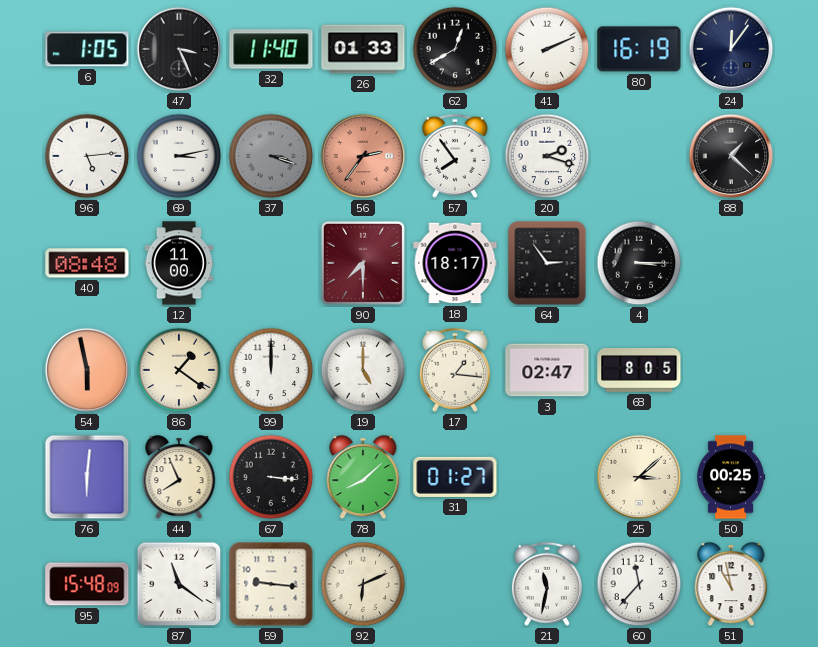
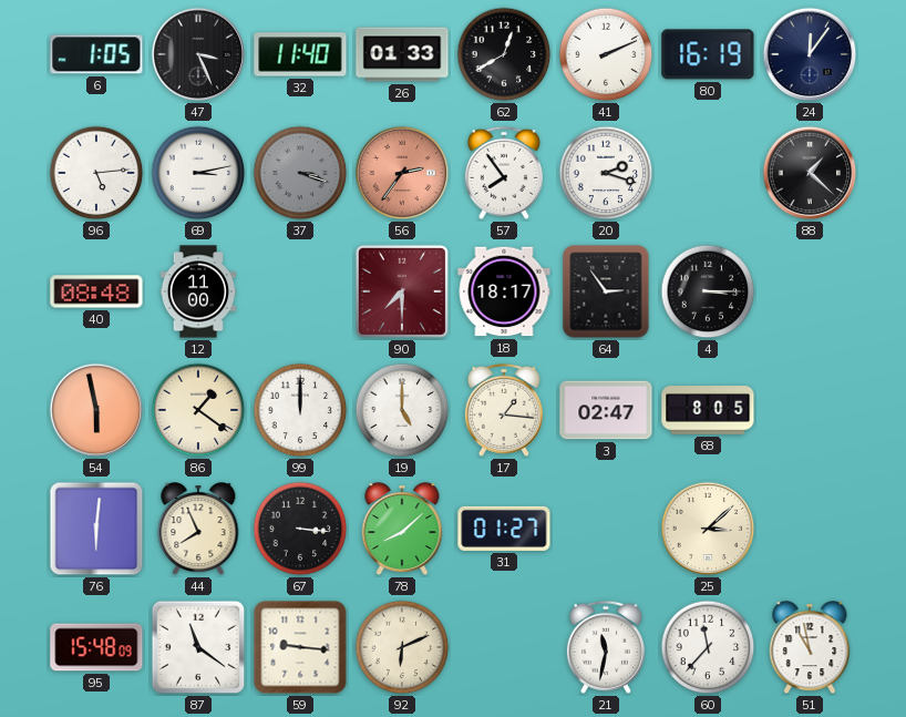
50: 00:25 -> none (731, 477)
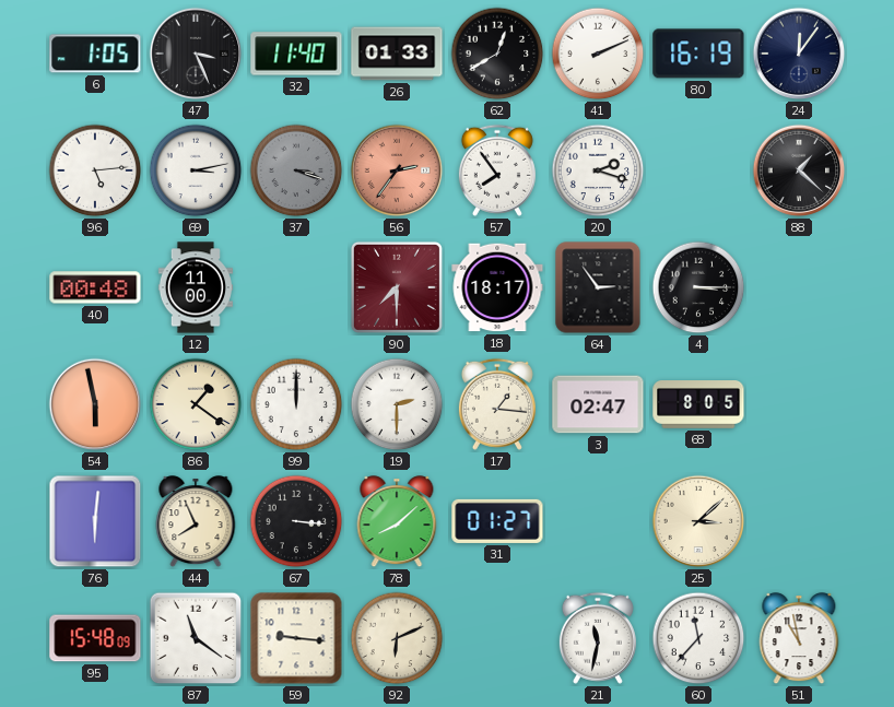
40: 08:48 -> 00:48 (95, 287)
19: 5:00 -> 2:30 (397, 404)
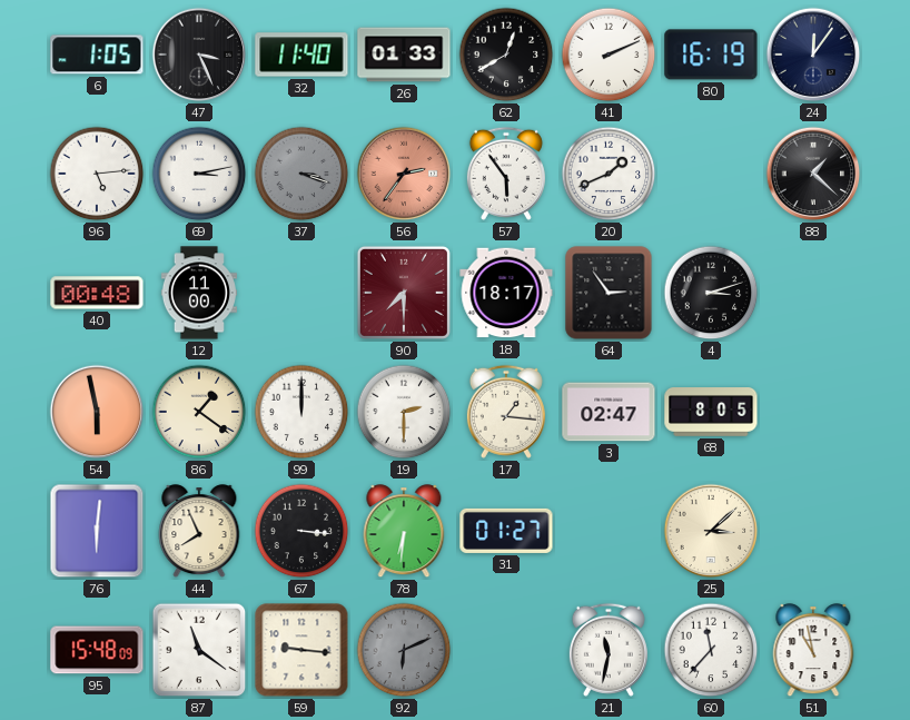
57: 7:54 -> 5:54 (506, 174)
20: 2:18 -> 1:41 (609, 174)
4: 3:15 -> 3:12 (711, 293)
78: 8:08 -> 6:31 (404, 532)
92 dial: cream -> grey (404, 650)
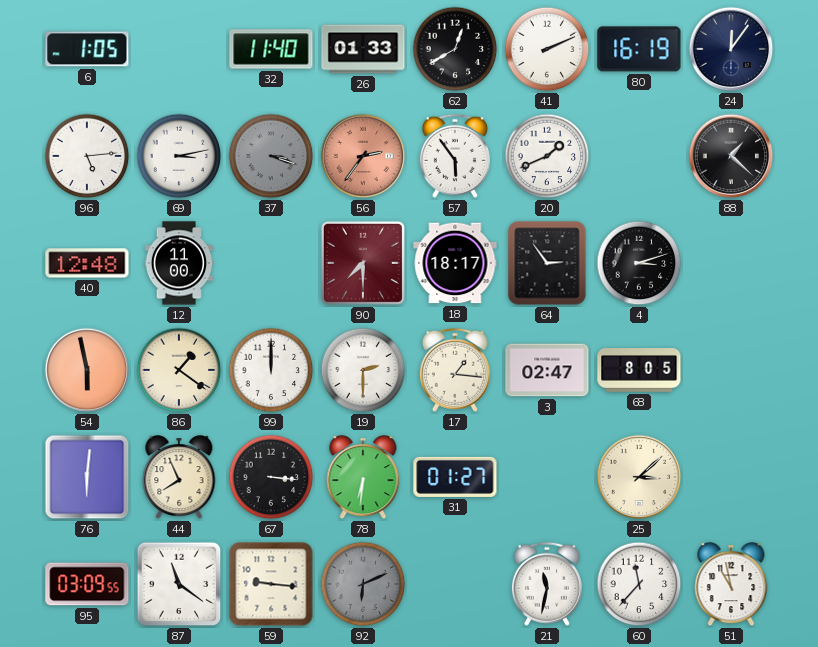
47: 3:26 -> none (199, 55)
40: 00:48 -> 12:48 (87, 263)
95: 15:48 -> 03:09 (87, 584)
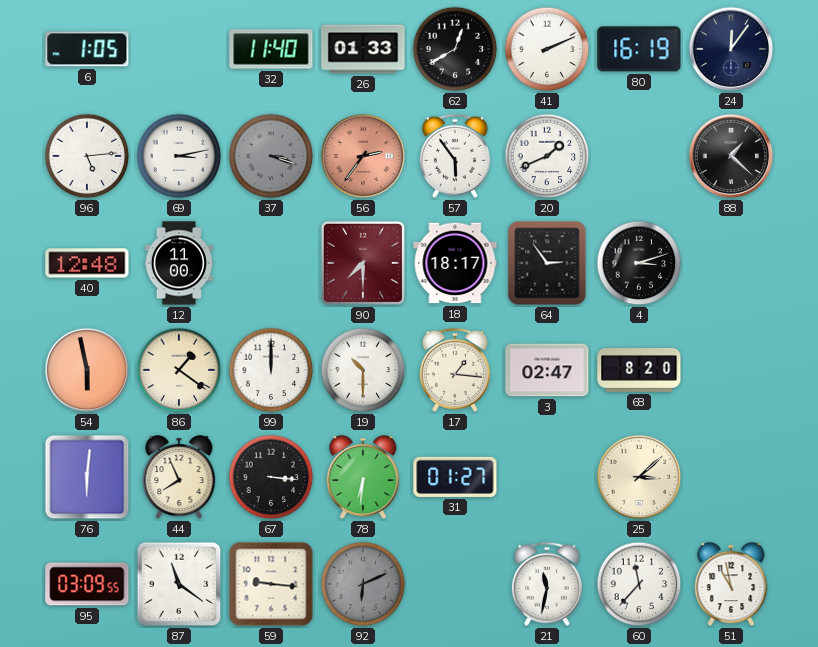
19: 2:30 -> 10:30 (363, 370)
68: 8:05 -> 8:20 (639, 371)
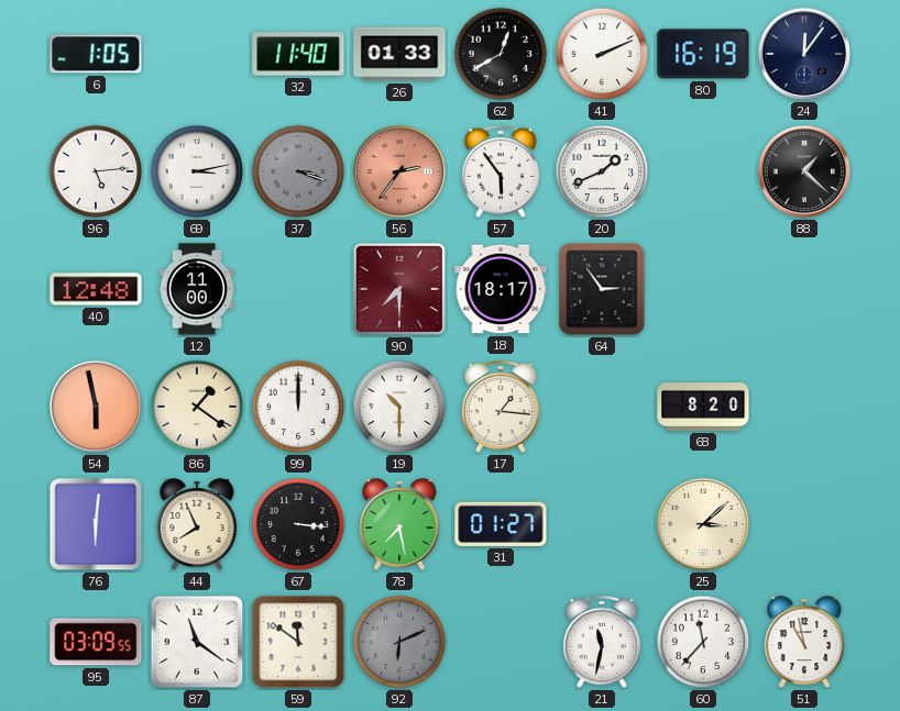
4: 3:12 -> none (639, 263)
3: 02:47 -> none (547, 370)
78: 6:31 -> 7:28 (399, 525)
59: 9:16 -> 11:51 (298, 642)
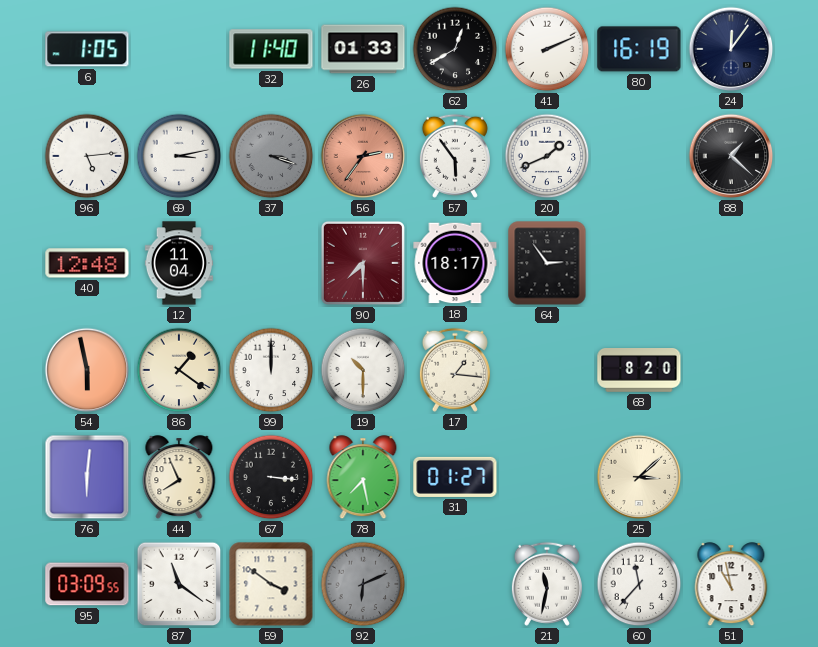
12: 11:00 -> 11:04 (178, 263)
59: 11:51 -> 3:51 (271, 584)
